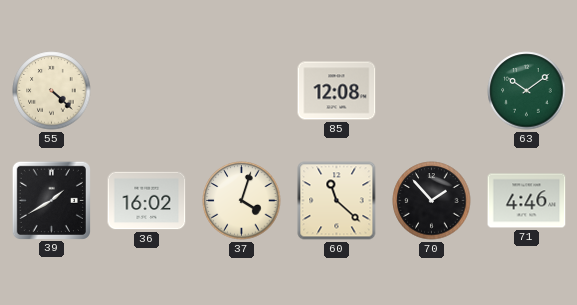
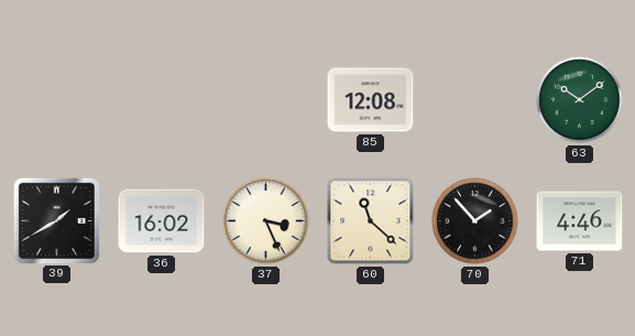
55: 4:22 -> none (52, 91)
37: 4:03 -> 3:26 (266, 221)
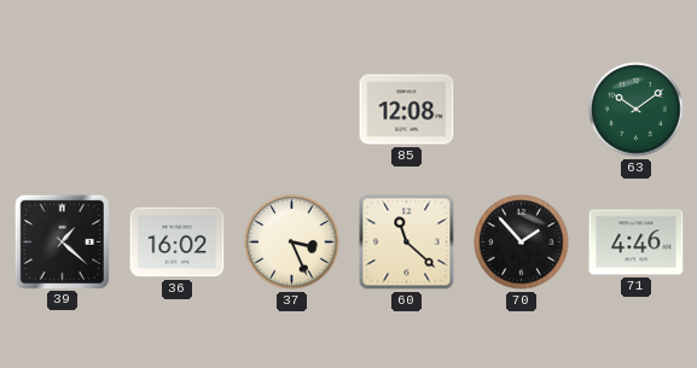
39: 1:40 -> 1:22 (62, 241)
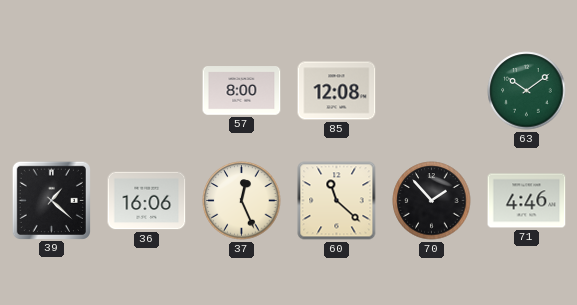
57: none -> 8:00 (242, 91)
36: 16:02 -> 16:06 (147, 201)
37: 3:26 -> 12:26 (242, 201)
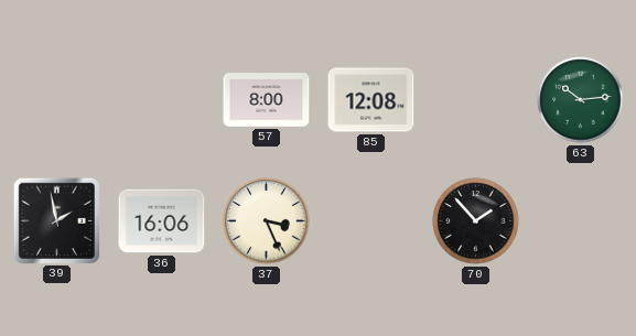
63: 10:09 -> 10:14 (581, 100)
39: 1:22 -> 1:58 (56, 220)
37: 12:26 -> 3:26 (267, 221)
60: 11:22 -> none (337, 201)
71: 4:46 -> none (527, 201)
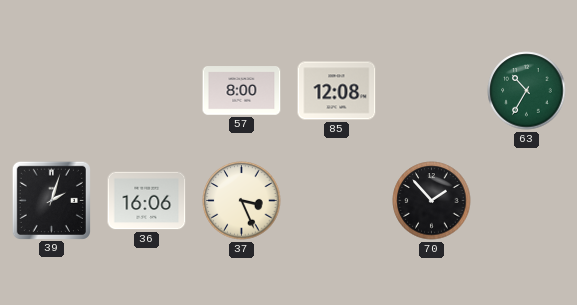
63: 10:14 -> 10:35 (527, 91)
39: 1:58 -> 2:03 (51, 200)
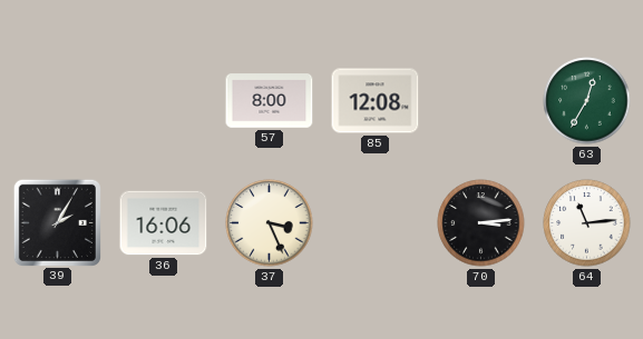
63: 10:35 -> 12:35 (587, 101)
39: 2:03 -> 2:05 (57, 222)
70: 1:53 -> 3:14 (481, 223)
64: none -> 11:14 (587, 223)
